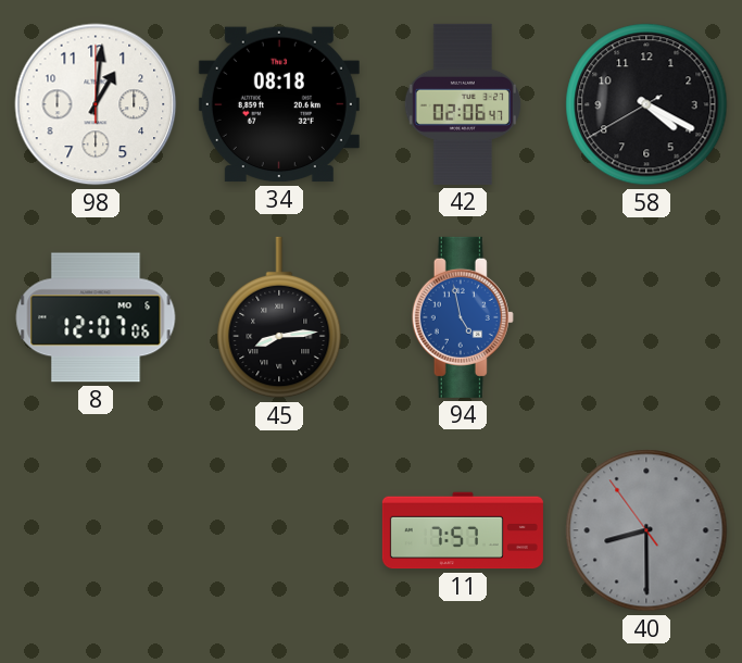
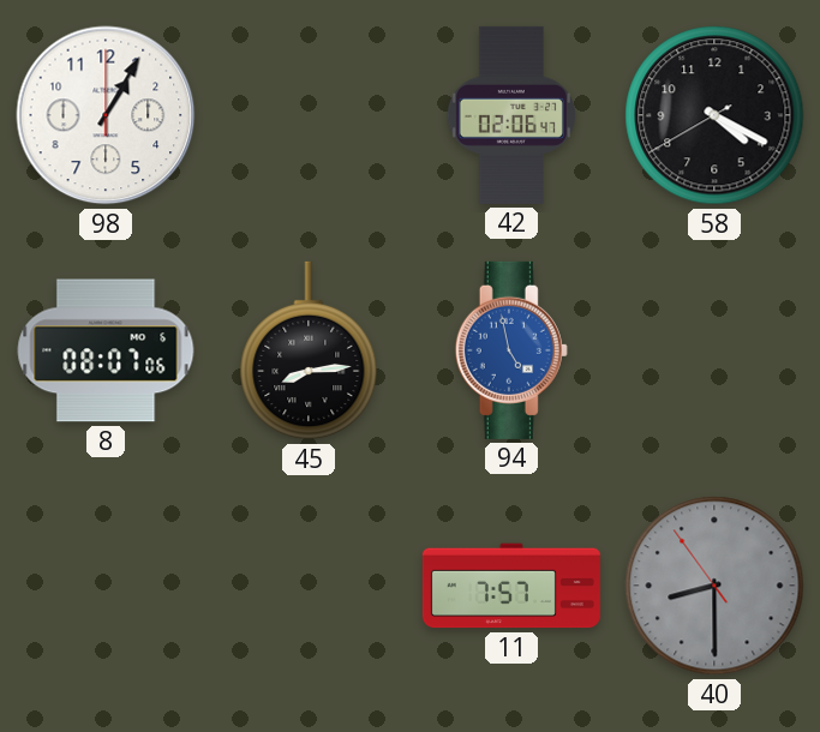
98: 1:01 -> 1:05 (106, 115)
34: 08:18 -> none (279, 104)
8: 12:07 -> 08:07 (106, 350)
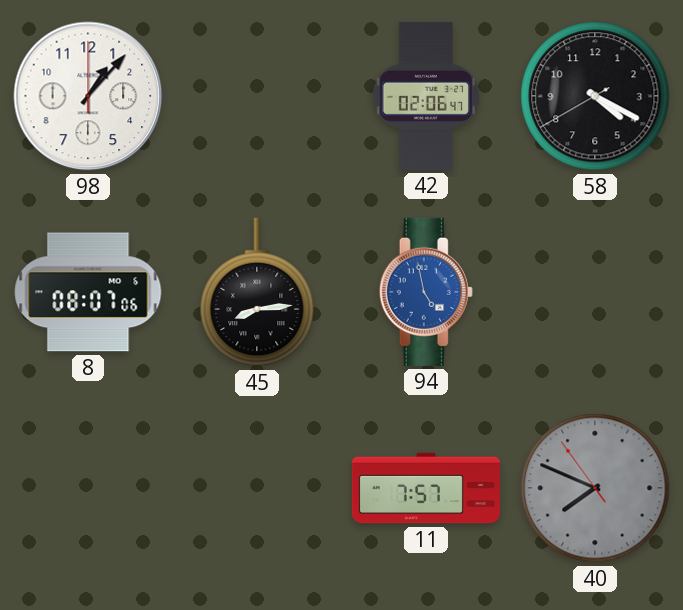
98: 1:05 -> 1:07 (88, 96)
40: 8:29 -> 7:48 (595, 488)
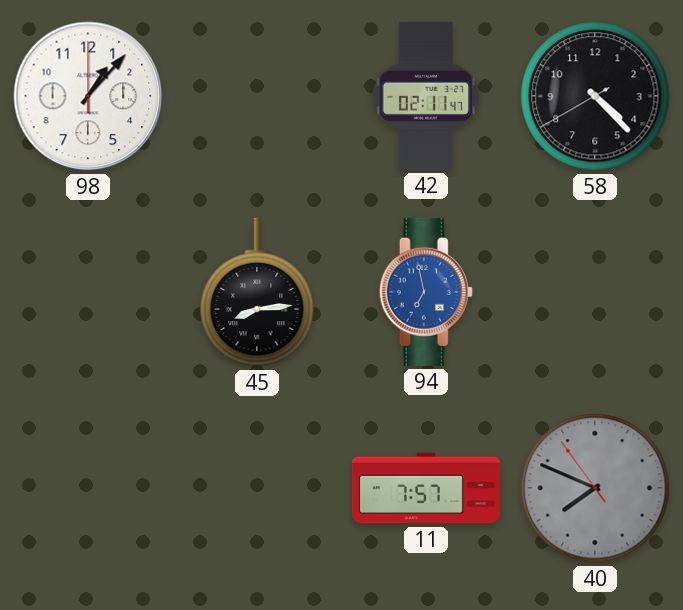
42: 02:06 -> 02:11 (425, 96)
58: 4:19 -> 4:22 (595, 96)
8: 08:07 -> none (88, 292)
94: 4:58 -> 6:58 (426, 292)
